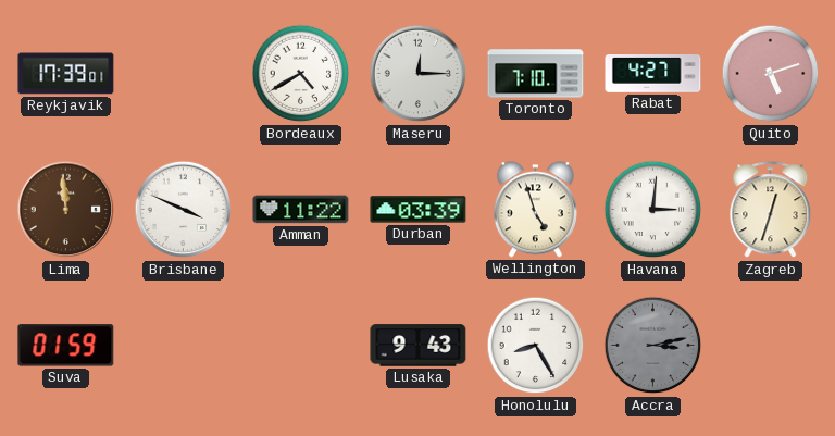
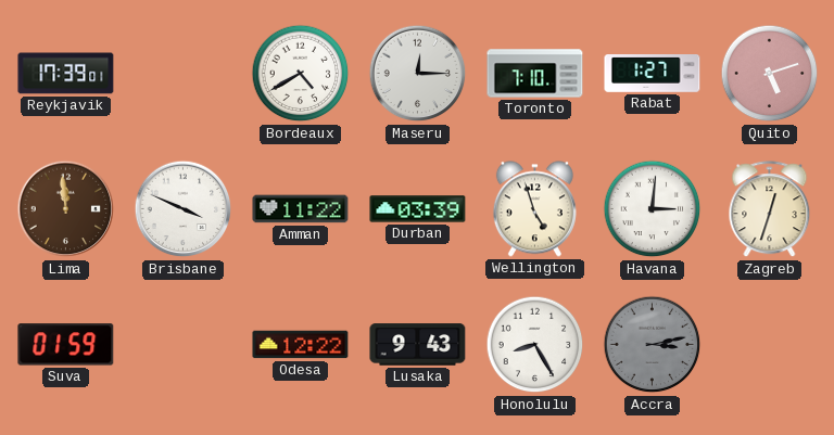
Rabat: 4:27 -> 1:27 (653, 74)
Odesa: none -> 12:22 (301, 345)
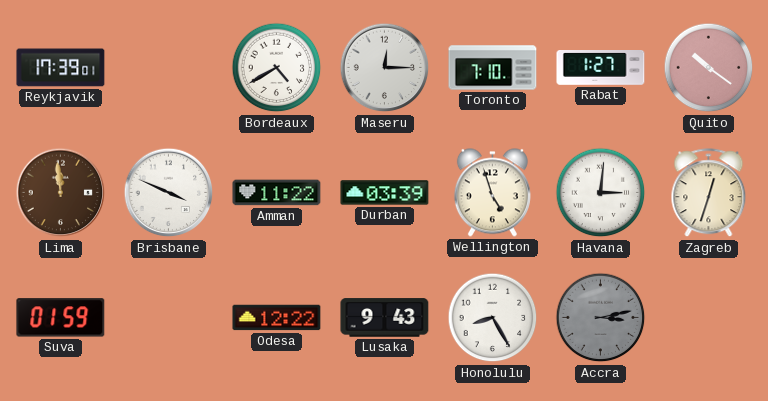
Quito: 5:12 -> 10:21 (709, 68)
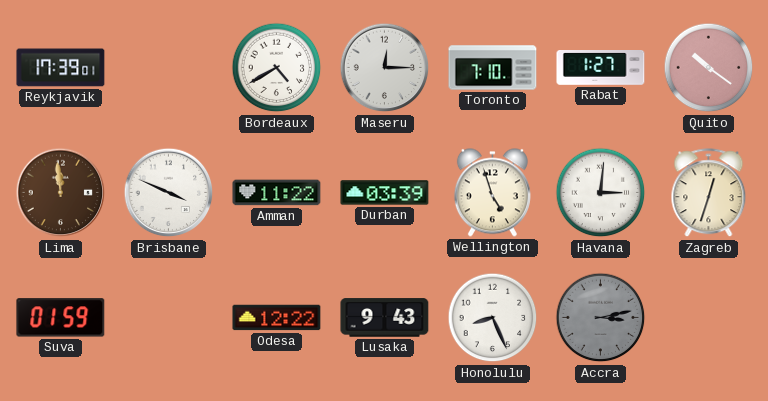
Honolulu: 8:25 -> 8:26 (493, 318)
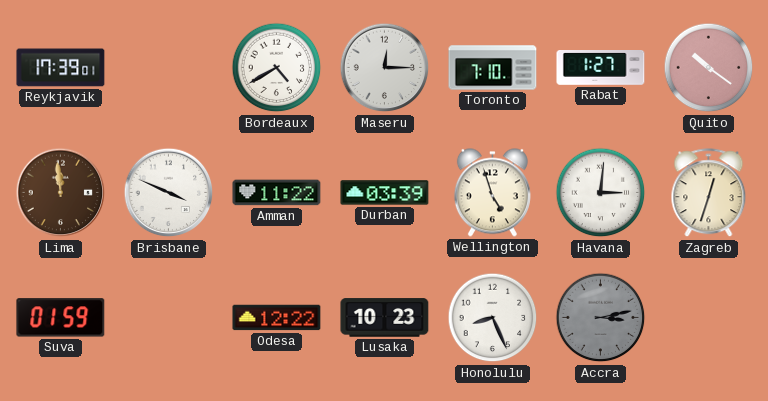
Lusaka: 9:43 -> 10:23 (385, 318)
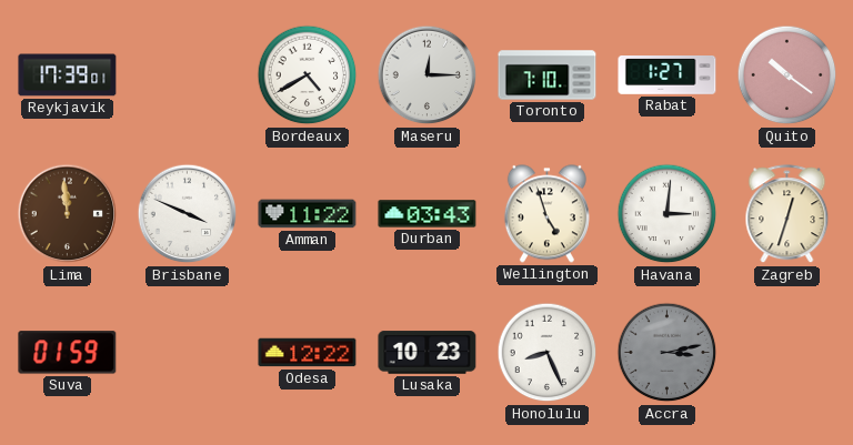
Durban: 03:39 -> 03:43 (428, 214)
